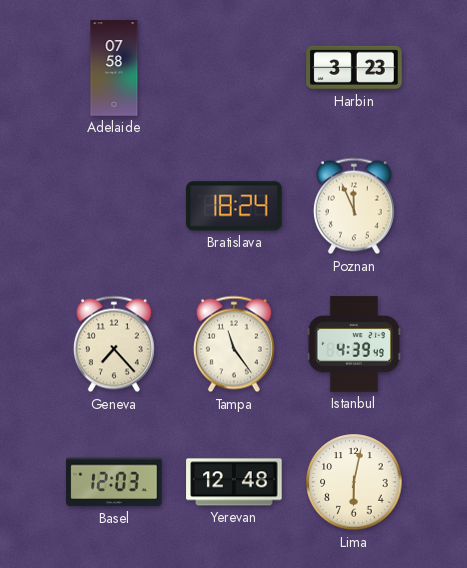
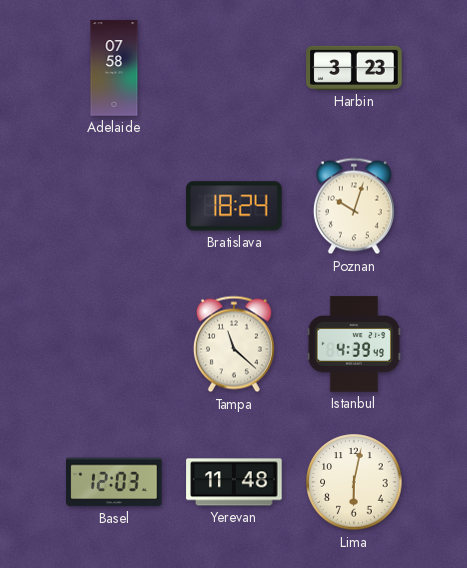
Poznan: 11:56 -> 10:03 (354, 206)
Geneva: 7:23 -> none (114, 344)
Tampa: 11:24 -> 11:22 (234, 344)
Yerevan: 12:48 -> 11:48 (234, 482)
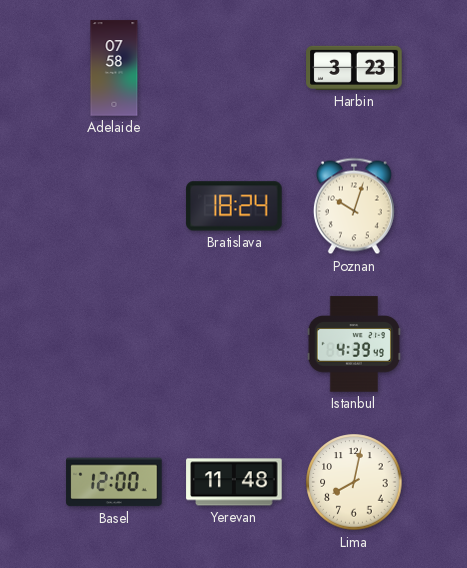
Tampa: 11:22 -> none (234, 344)
Basel: 12:03 -> 12:00 (114, 482)
Lima: 6:02 -> 8:02 (354, 482)
